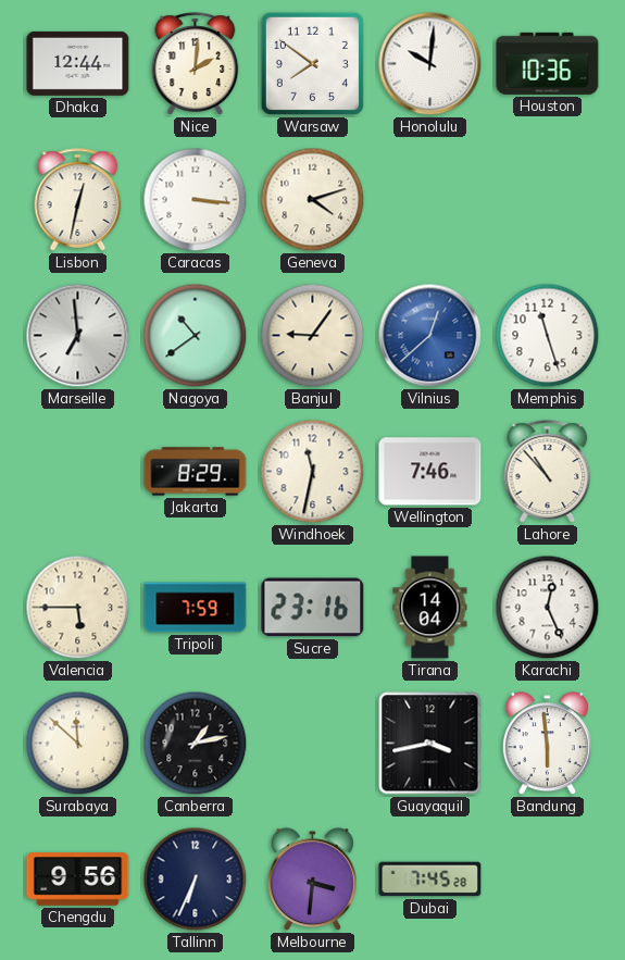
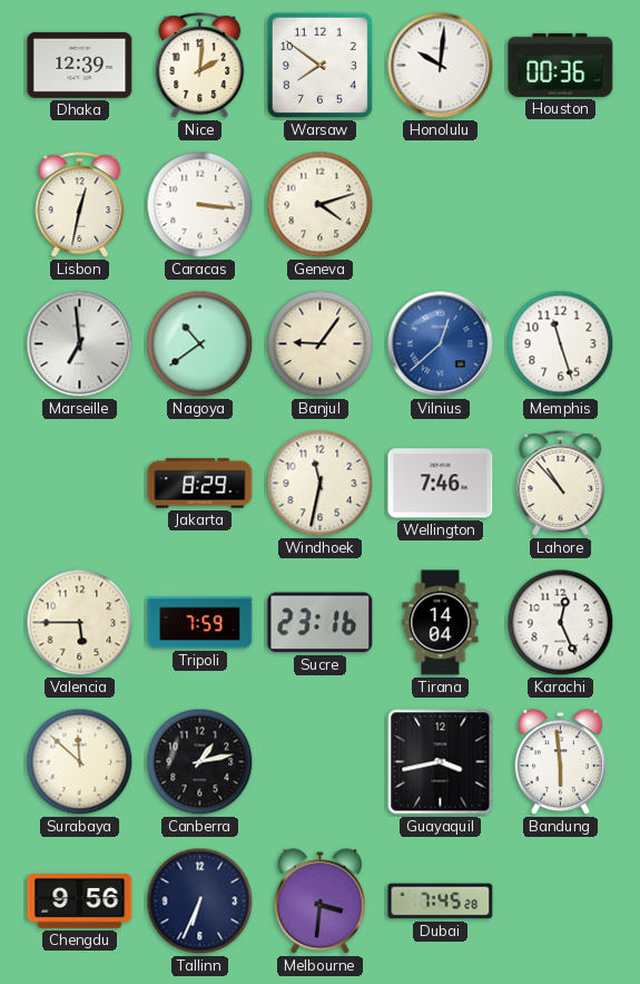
Dhaka: 12:44 -> 12:39 (80, 65)
Houston: 10:36 -> 00:36 (561, 65)
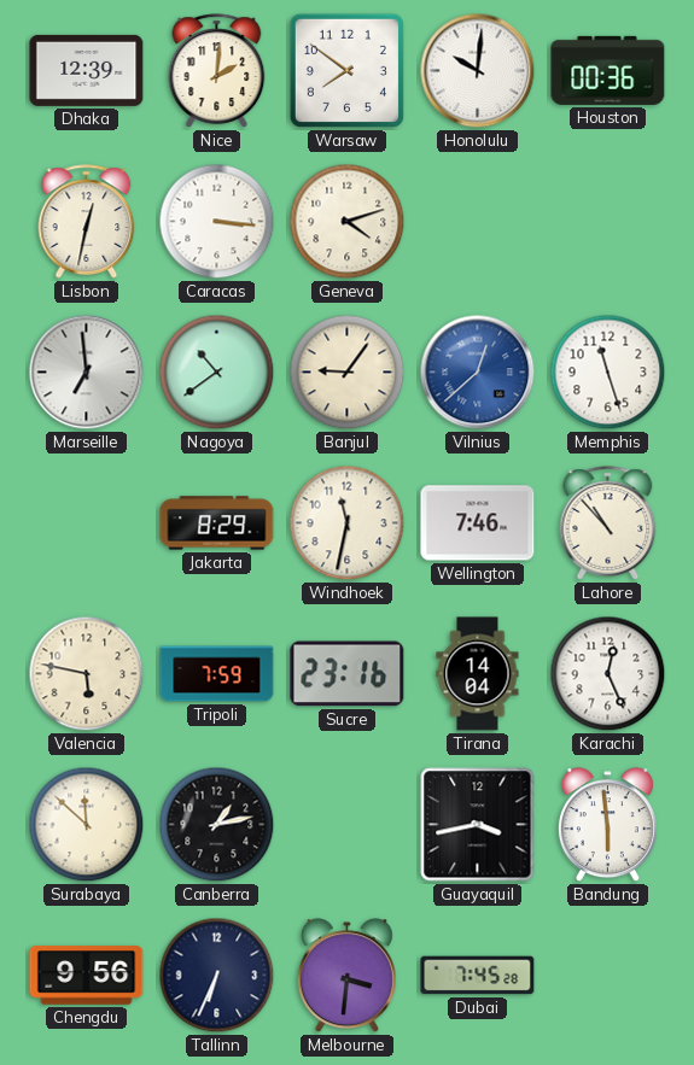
Valencia: 5:45 -> 5:47 (87, 674)
